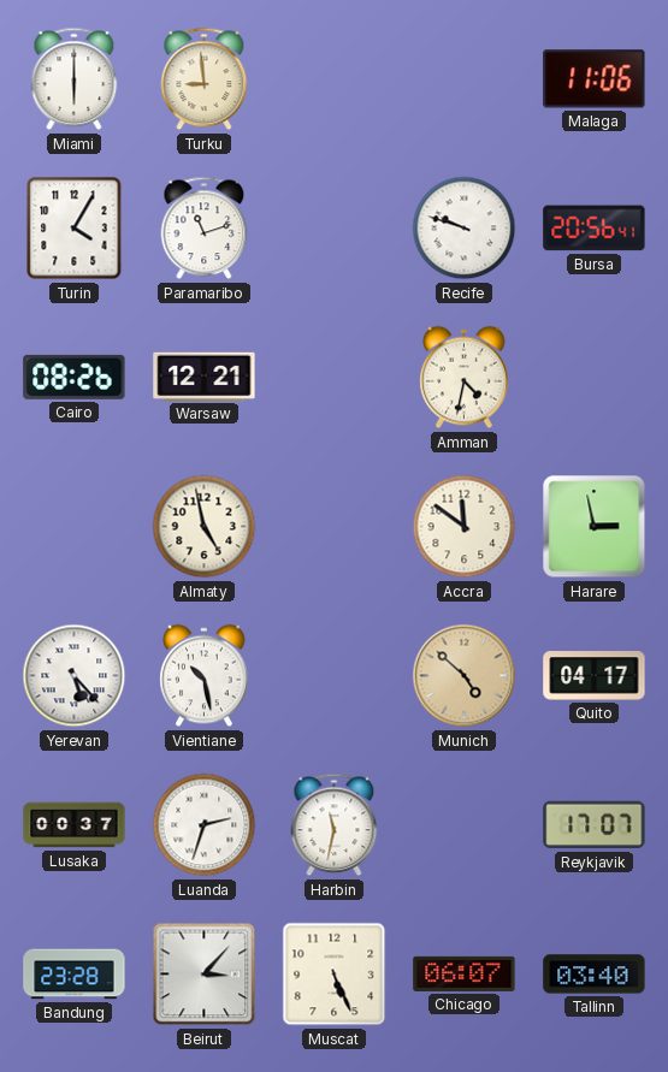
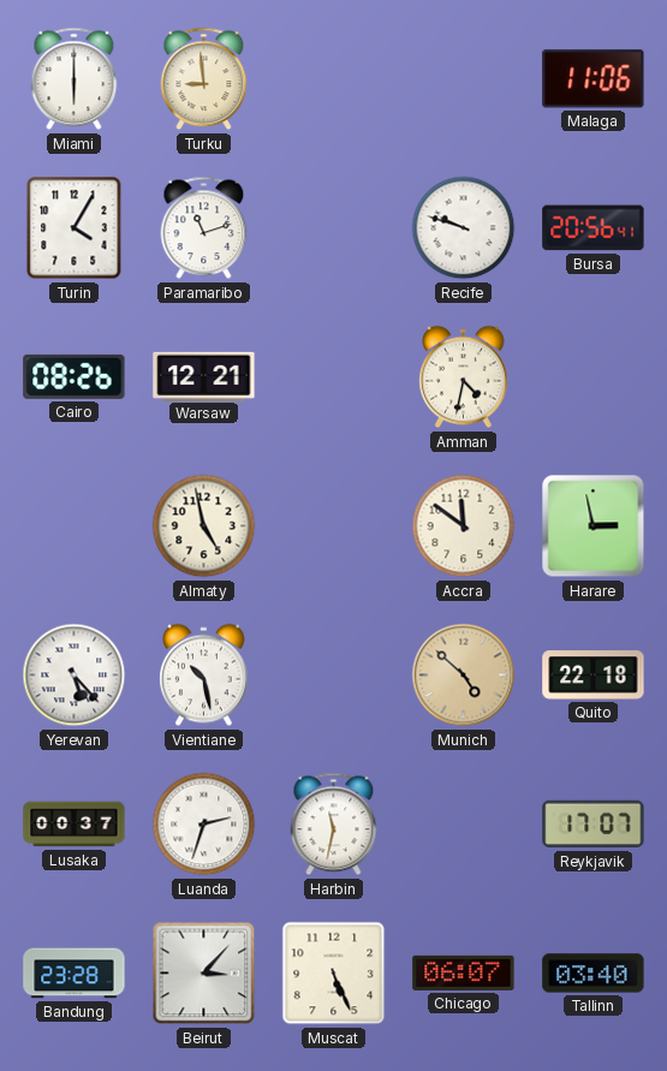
Quito: 04:17 -> 22:18 (594, 676)
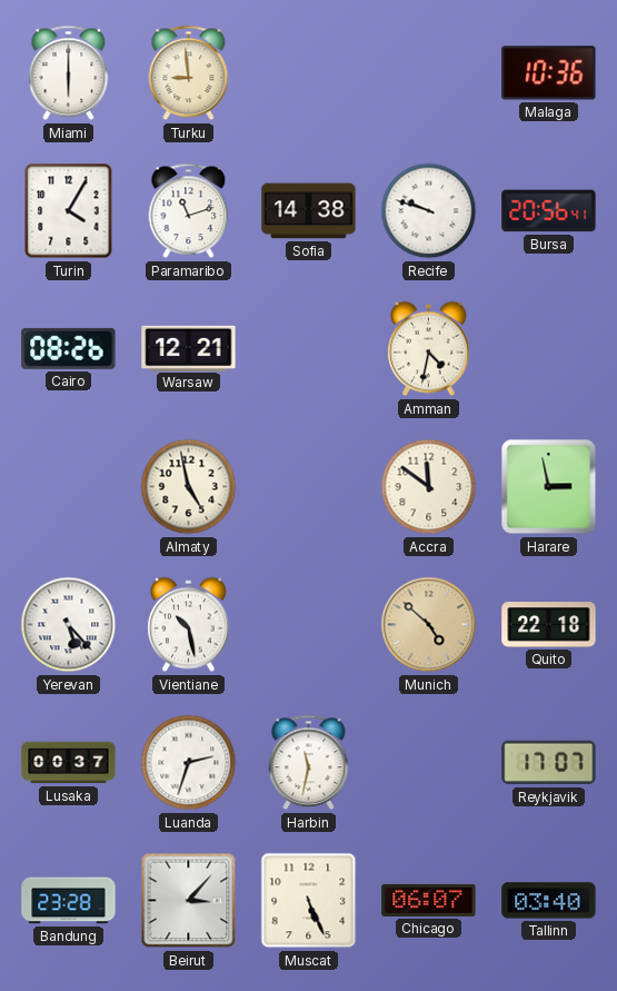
Malaga: 11:06 -> 10:36 (549, 73)
Sofia: none -> 14:38 (309, 211)
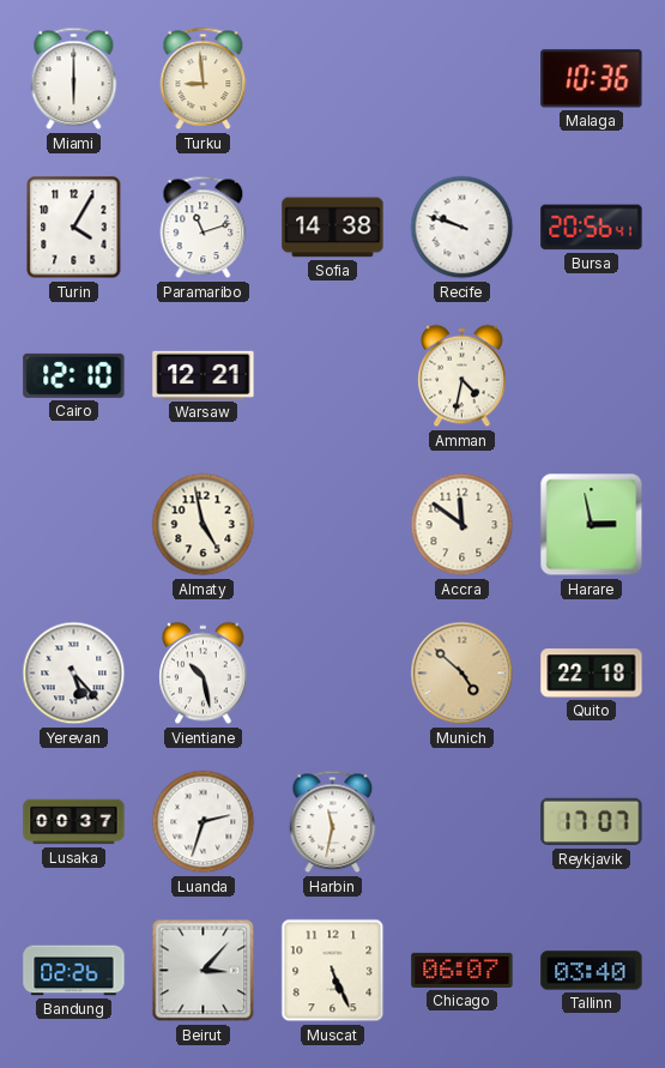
Cairo: 08:26 -> 12:10 (74, 375)
Bandung: 23:28 -> 02:26 (74, 971)
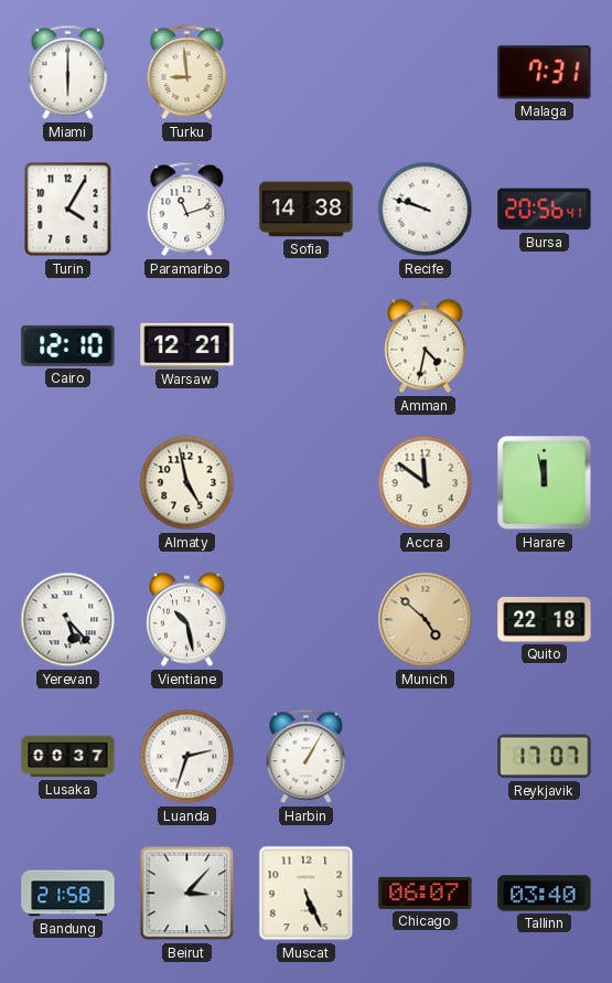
Malaga: 10:36 -> 7:31 (545, 73)
Harare: 2:58 -> 11:58 (545, 483)
Harbin: 11:32 -> 1:05 (307, 757)
Bandung: 02:26 -> 21:58 (68, 894)
